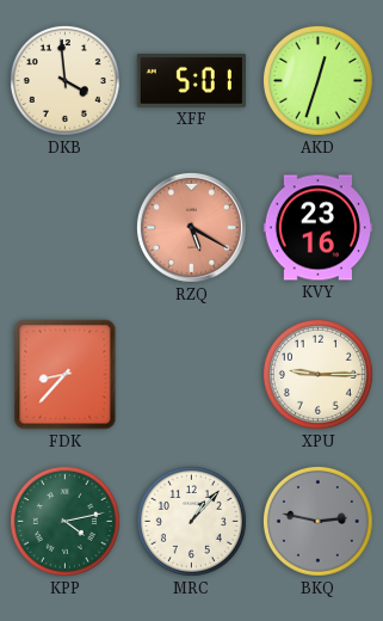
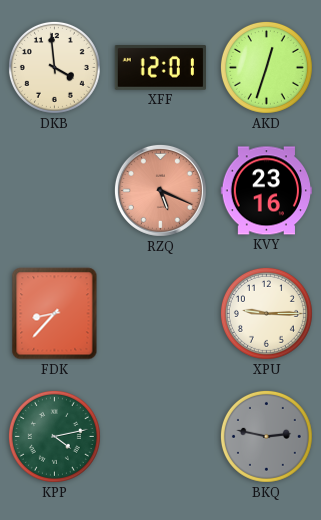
XFF: 5:01 -> 12:01 (160, 68)
RZQ: 5:20 -> 5:19 (160, 190)
MRC: 1:07 -> none (191, 521)
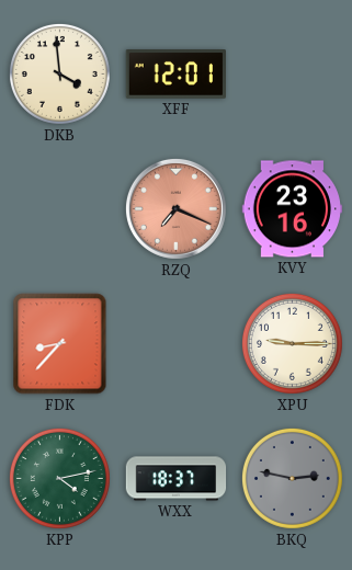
AKD: 12:33 -> none (266, 67)
RZQ: 5:19 -> 7:19 (175, 208)
WXX: none -> 18:37 (177, 479)
